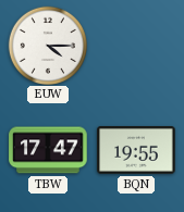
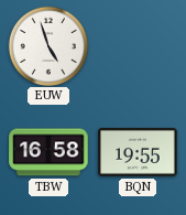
EUW: 4:15 -> 4:57 (47, 45)
TBW: 17:47 -> 16:58 (48, 152)
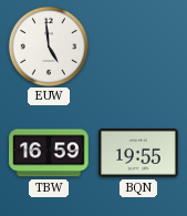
EUW: 4:57 -> 4:59 (48, 45)
TBW: 16:58 -> 16:59 (49, 153)
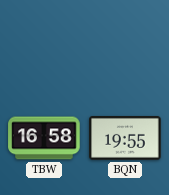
EUW: 4:59 -> none (48, 45)
TBW: 16:59 -> 16:58 (44, 138)
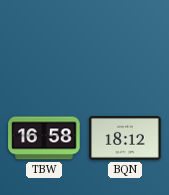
BQN: 19:55 -> 18:12 (125, 139)
